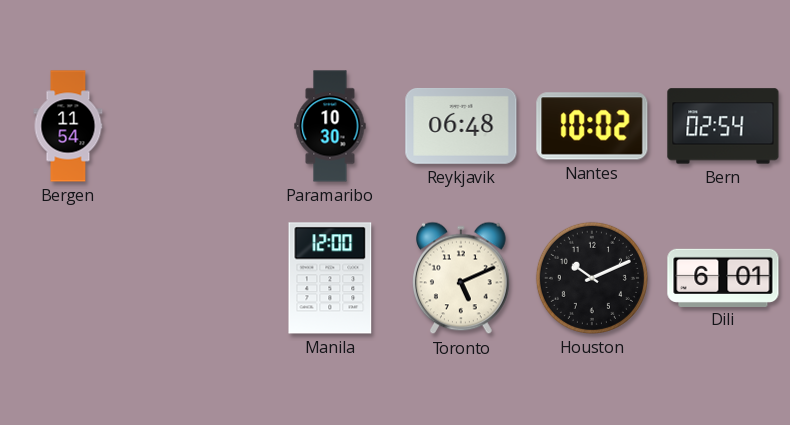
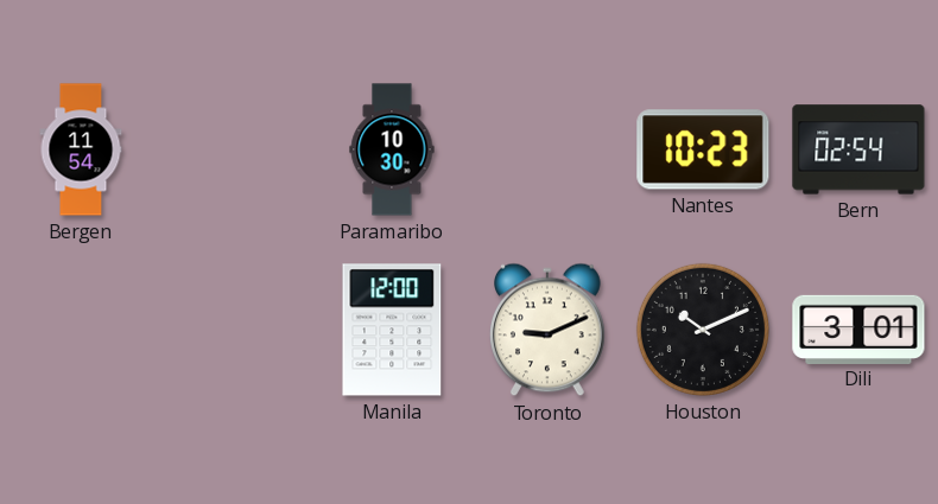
Reykjavik: 06:48 -> none (461, 126)
Nantes: 10:02 -> 10:23 (703, 149)
Toronto: 5:11 -> 9:11 (549, 330)
Dili: 6:01 -> 3:01 (858, 328)
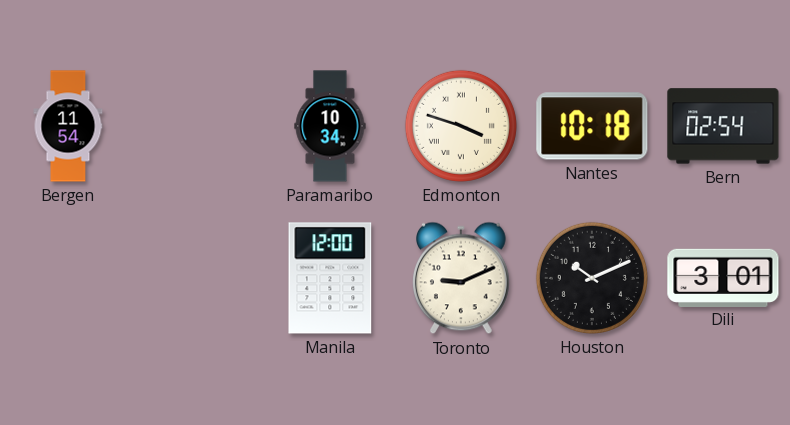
Paramaribo: 10:30 -> 10:34 (330, 126)
Edmonton: none -> 3:48 (461, 126)
Nantes: 10:23 -> 10:18 (592, 126)
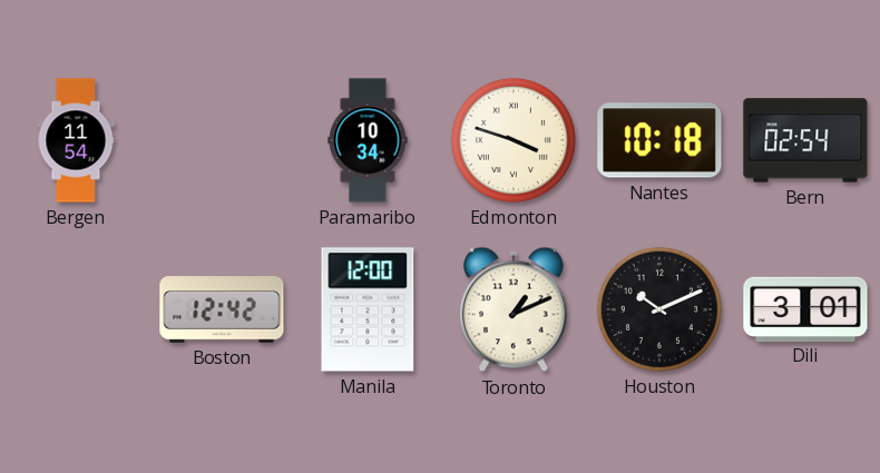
Boston: none -> 12:42 (222, 309)
Toronto: 9:11 -> 1:11 (515, 309)
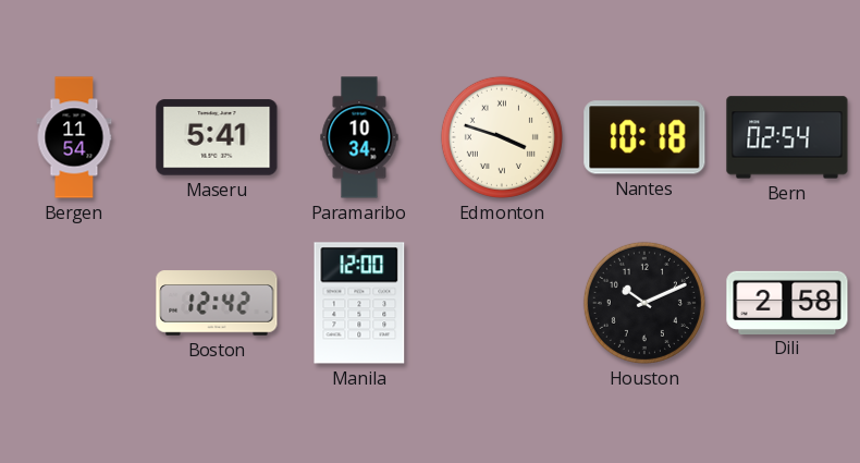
Maseru: none -> 5:41 (217, 137)
Toronto: 1:11 -> none (515, 309)
Dili: 3:01 -> 2:58 (787, 302)
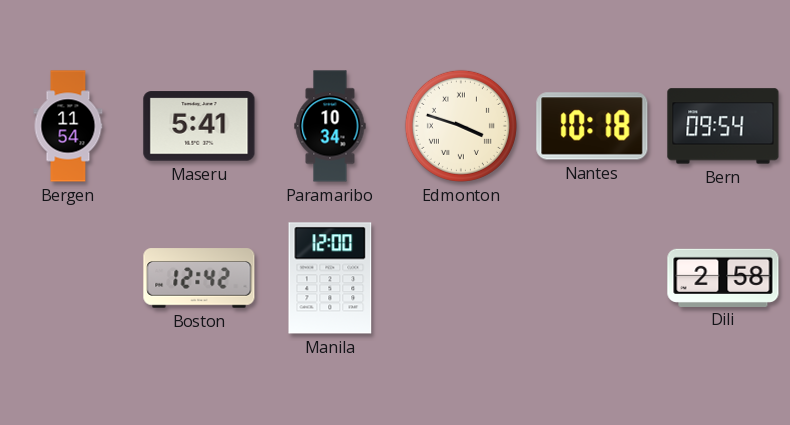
Bern: 02:54 -> 09:54 (723, 126)
Houston: 10:11 -> none (644, 303)
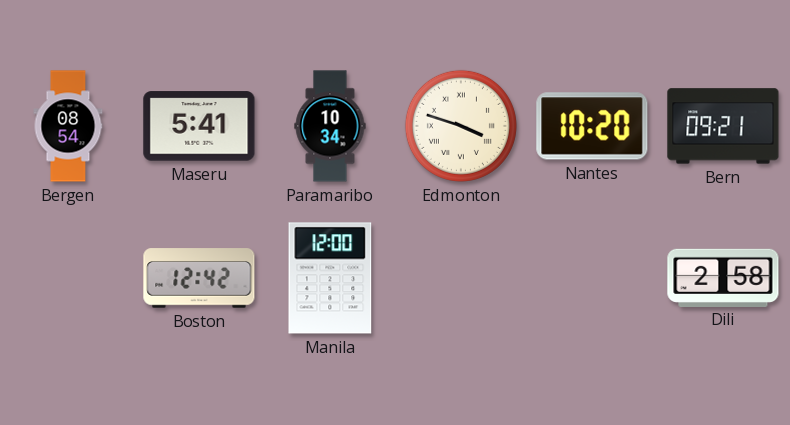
Bergen: 11:54 -> 08:54 (68, 126)
Nantes: 10:18 -> 10:20 (592, 126)
Bern: 09:54 -> 09:21 (723, 126)
